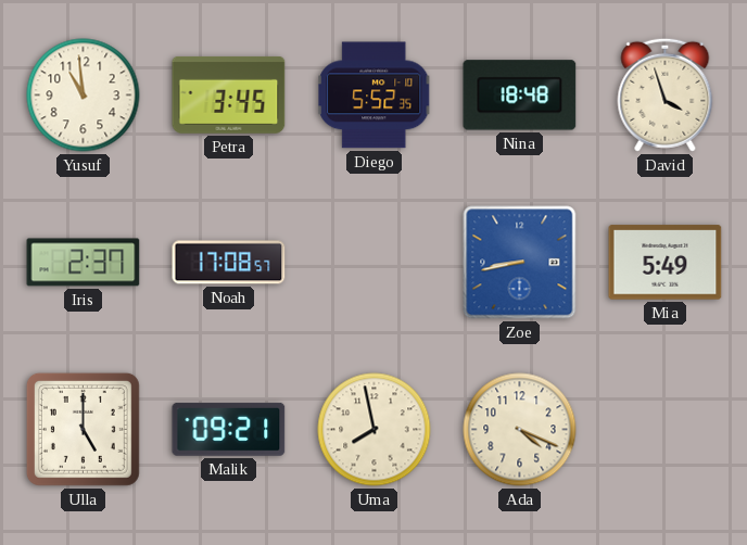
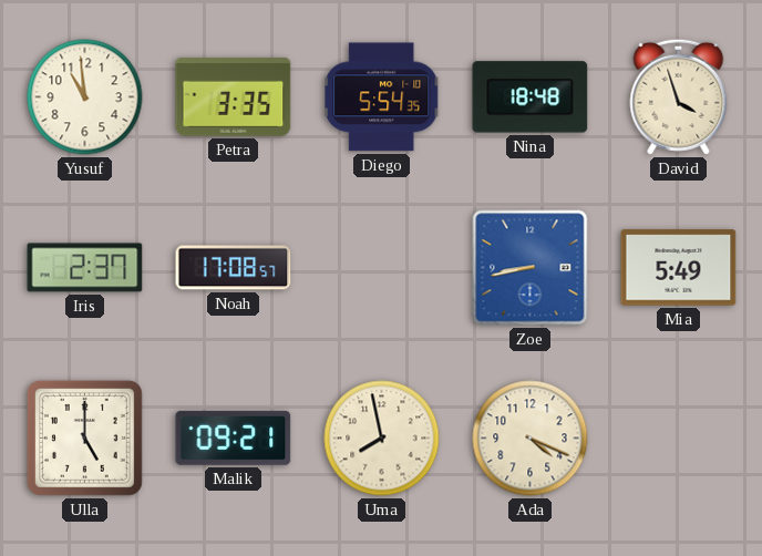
Petra: 3:45 -> 3:35 (234, 96)
Diego: 5:52 -> 5:54 (382, 97)
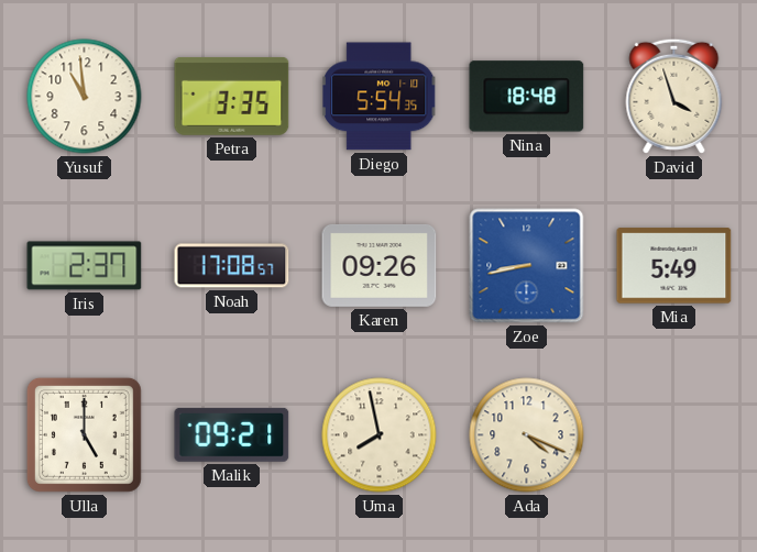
Karen: none -> 09:26 (380, 265)
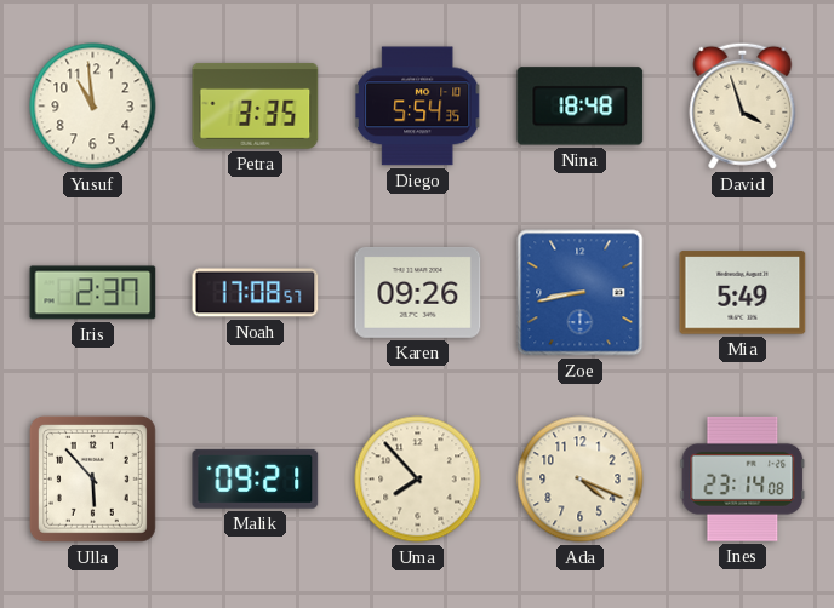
Ulla: 5:00 -> 5:53 (92, 478)
Uma: 7:58 -> 7:53 (418, 480)
Ines: none -> 23:14 (743, 478)
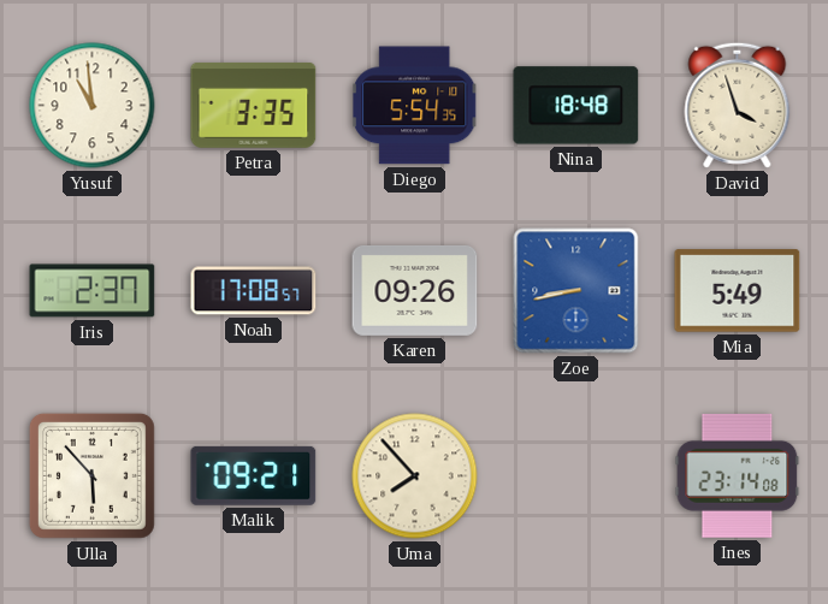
Ada: 4:19 -> none (581, 480)
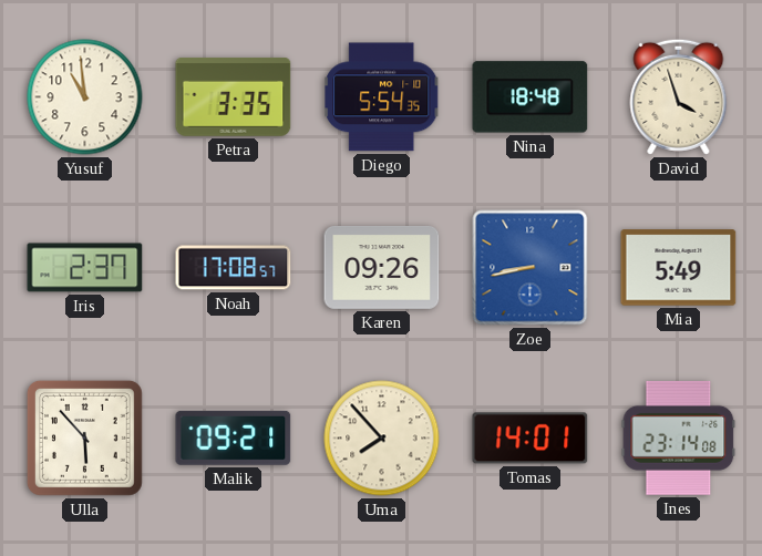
Tomas: none -> 14:01 (531, 439)
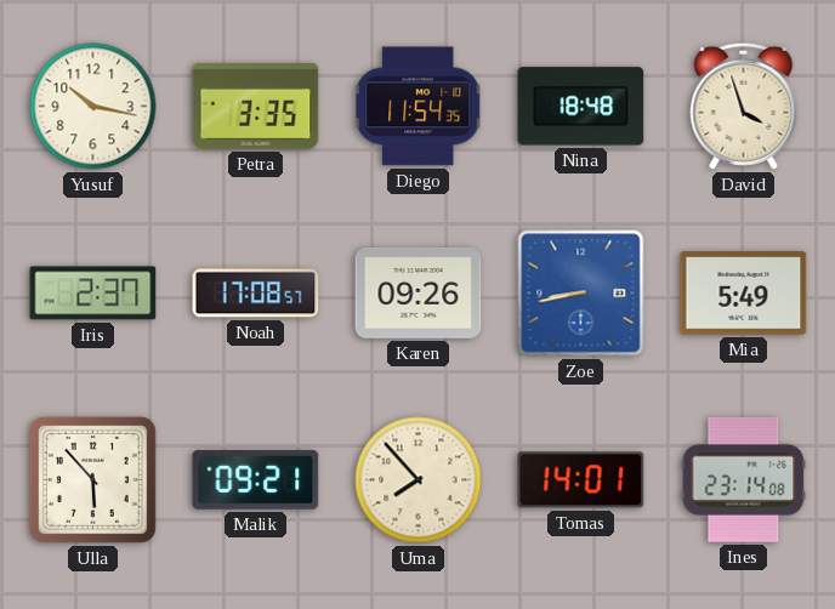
Yusuf: 10:59 -> 10:17 (93, 107)
Diego: 5:54 -> 11:54 (419, 107)
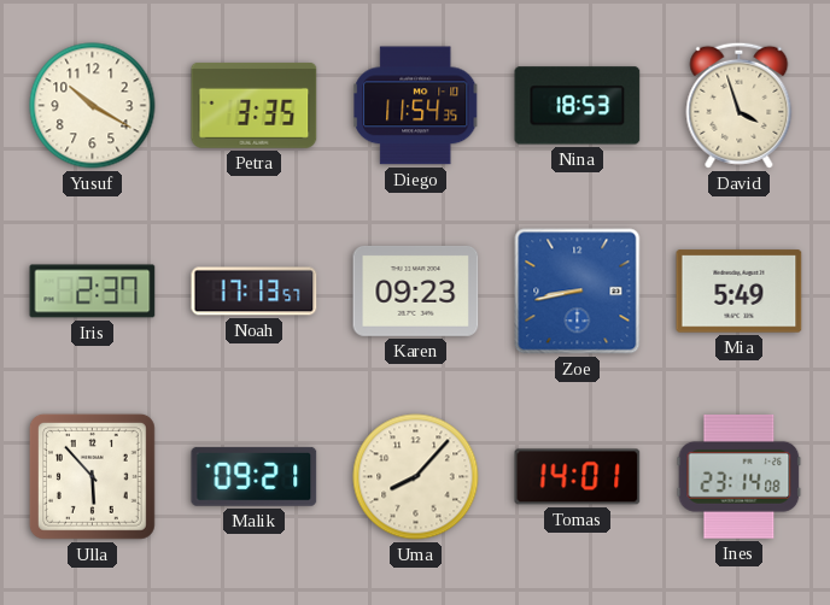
Yusuf: 10:17 -> 10:20 (93, 106)
Nina: 18:48 -> 18:53 (578, 106)
Noah: 17:08 -> 17:13 (255, 292)
Karen: 09:26 -> 09:23 (416, 290)
Uma: 7:53 -> 8:07 (416, 477)
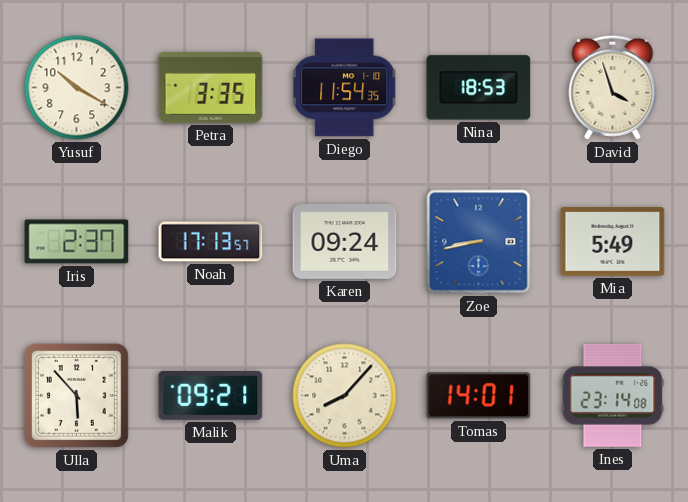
Karen: 09:23 -> 09:24 (345, 241)
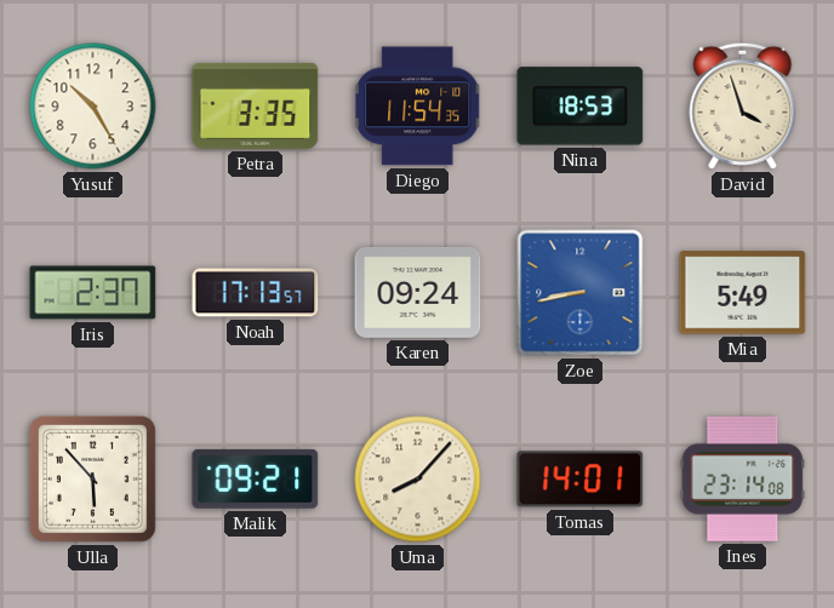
Yusuf: 10:20 -> 10:25 (93, 107)
